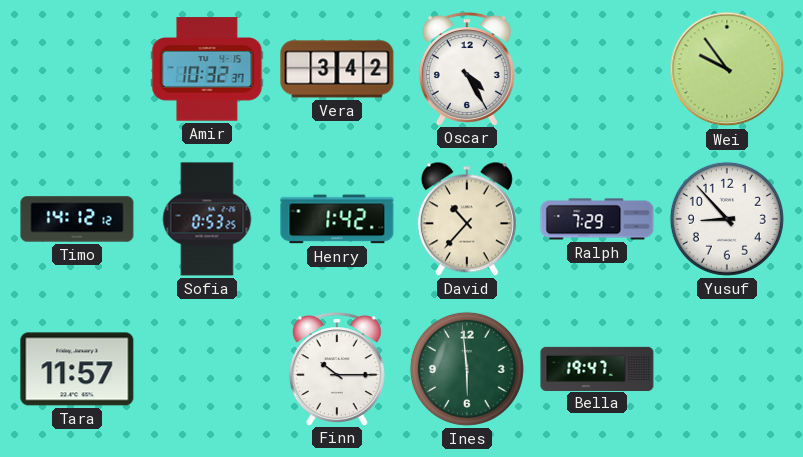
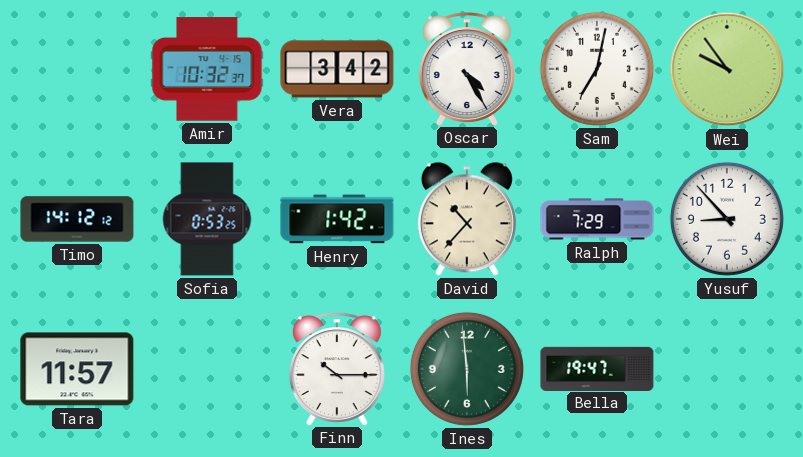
Sam: none -> 7:02 (597, 69)
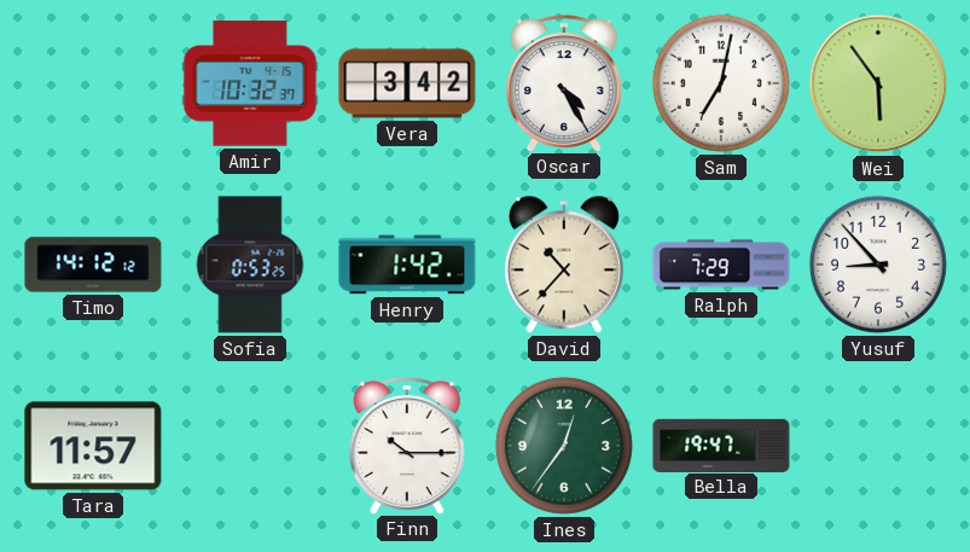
Wei: 9:54 -> 5:54 (878, 83)
Ines: 5:59 -> 12:36 (564, 446)
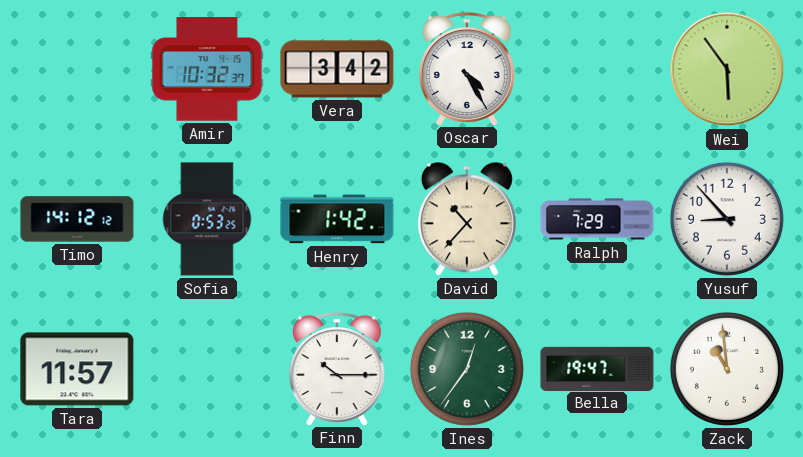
Sam: 7:02 -> none (721, 83)
Zack: none -> 10:59 (727, 369)
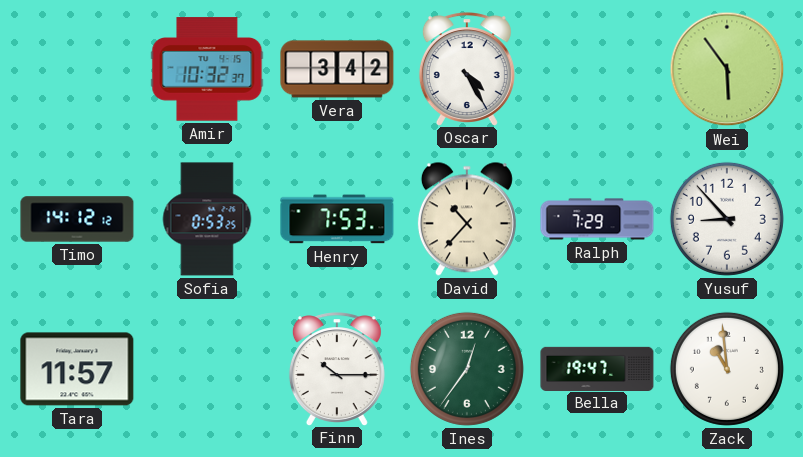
Henry: 1:42 -> 7:53 (337, 219)
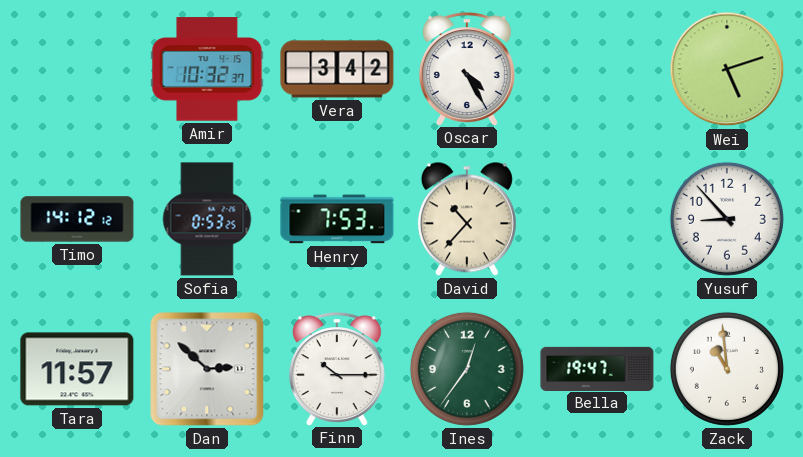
Wei: 5:54 -> 5:12 (727, 69)
Ralph: 7:29 -> none (597, 219)
Dan: none -> 2:52 (207, 369)
